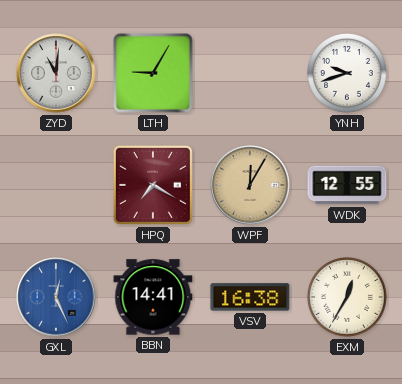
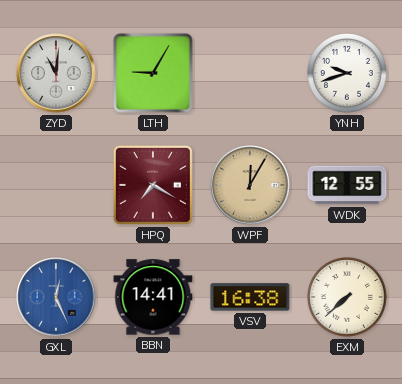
EXM: 12:35 -> 7:38 (347, 297)
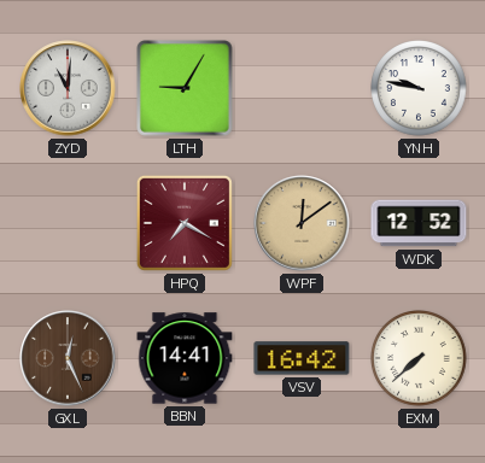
YNH: 9:42 -> 9:47 (419, 88)
WPF: 12:05 -> 12:09 (302, 223)
WDK: 12:55 -> 12:52 (419, 223)
GXL dial: blue -> brown (68, 358)
VSV: 16:38 -> 16:42 (302, 358)
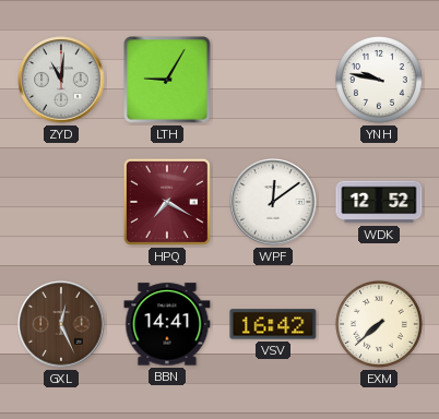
WPF dial: champagne -> white (273, 202)
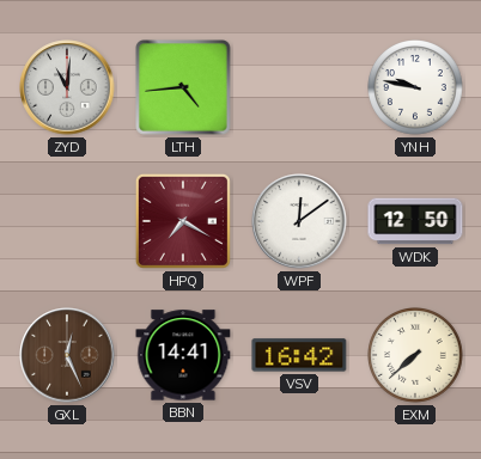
LTH: 9:05 -> 4:44 (184, 88)
WDK: 12:52 -> 12:50 (415, 221)
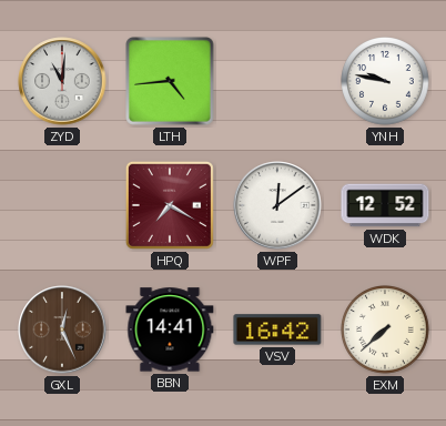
WDK: 12:50 -> 12:52 (385, 205)
